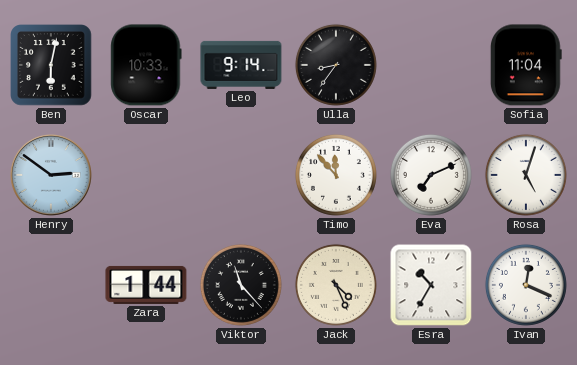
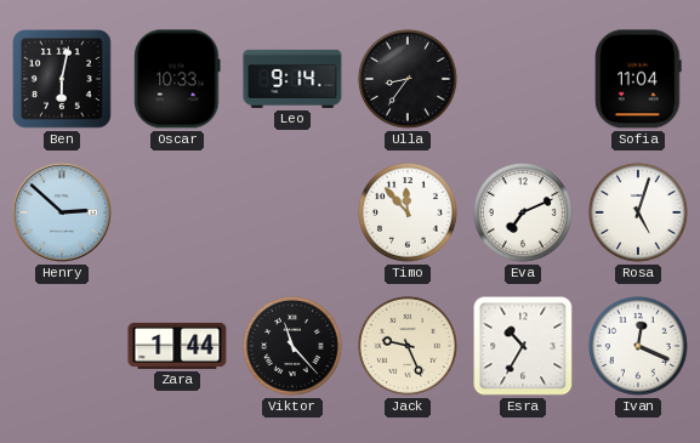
Henry: 2:51 -> 2:52 (62, 212)
Jack: 4:26 -> 9:26 (408, 346)
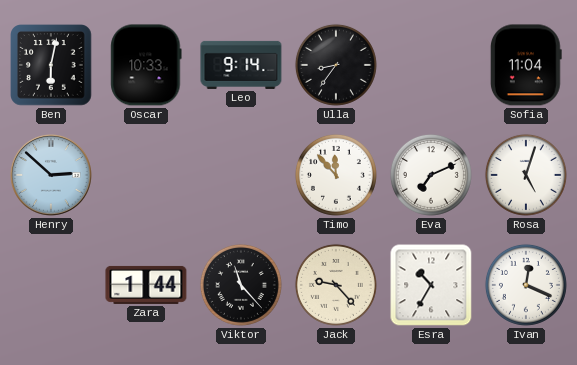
Jack: 9:26 -> 9:23 (336, 285)
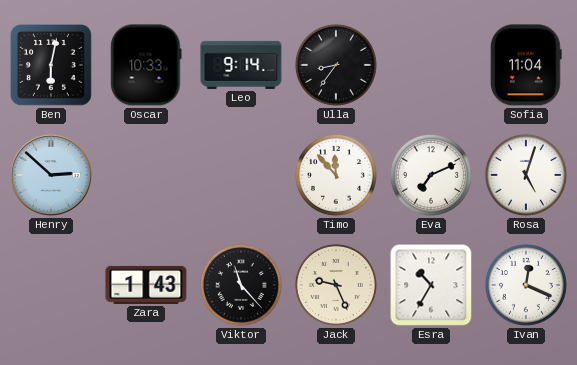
Zara: 1:44 -> 1:43 (146, 285)
Jack: 9:23 -> 9:26 (336, 285)
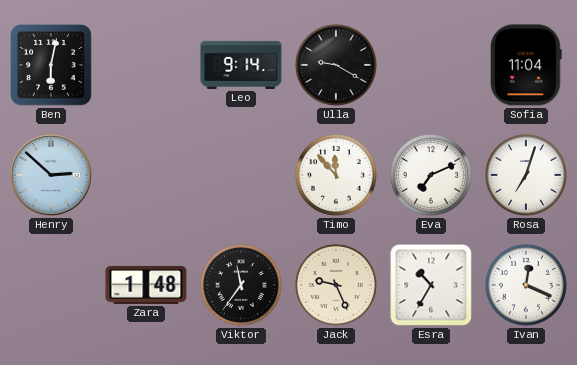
Oscar: 10:33 -> none (146, 65)
Ulla: 8:36 -> 9:20 (336, 65)
Rosa: 5:03 -> 7:03 (526, 175)
Zara: 1:43 -> 1:48 (146, 285)
Viktor: 11:23 -> 11:36 (241, 285)
